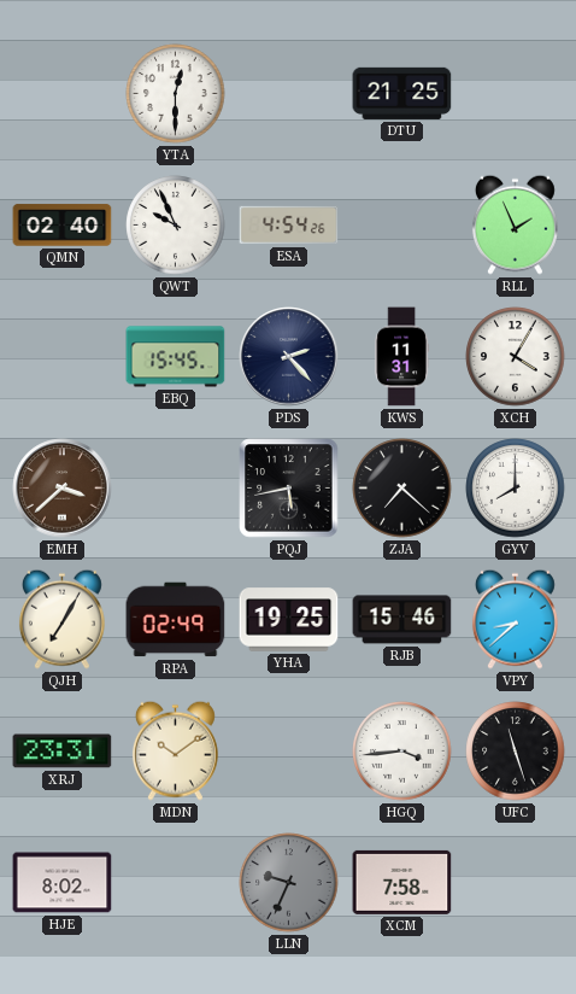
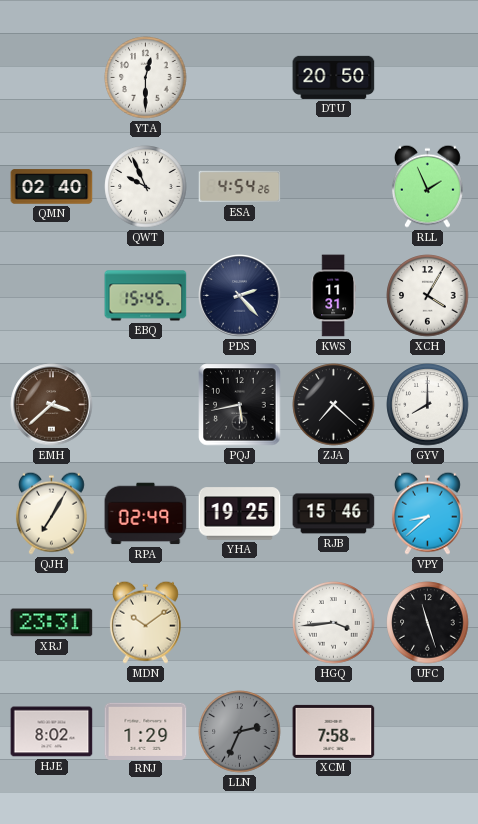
DTU: 21:25 -> 20:50 (334, 77)
RNJ: none -> 1:29 (146, 731)
LLN: 9:34 -> 2:34 (240, 732)
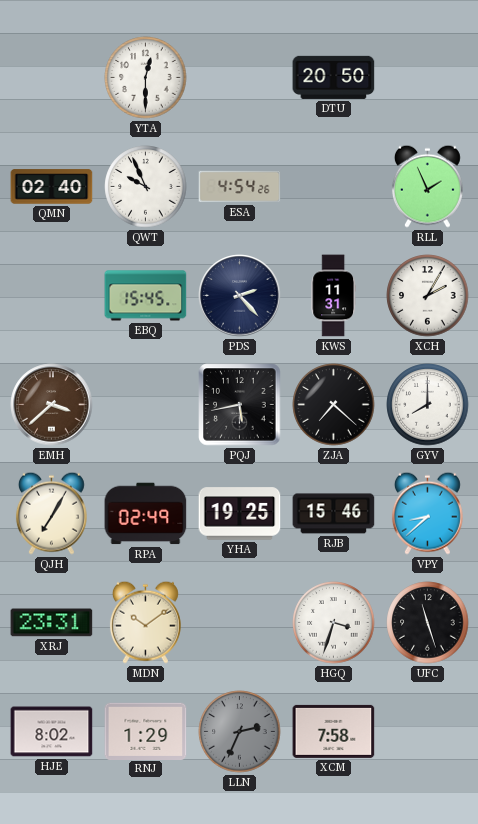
XCH: 4:05 -> 2:05 (428, 296)
HGQ: 3:44 -> 3:33 (334, 623)
